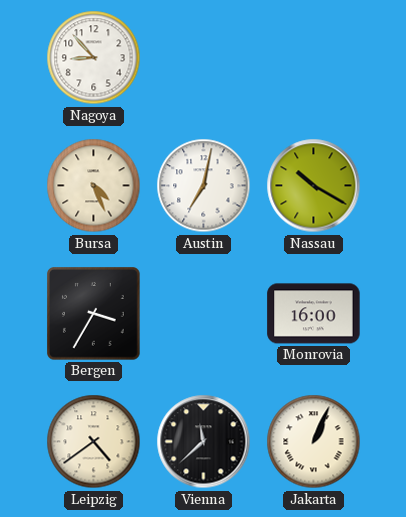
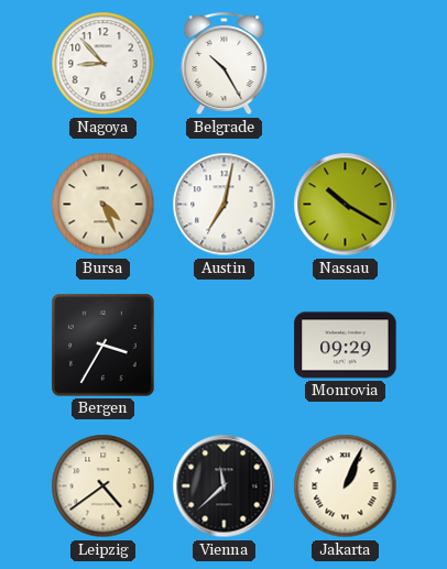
Belgrade: none -> 10:25 (225, 64)
Monrovia: 16:00 -> 09:29 (346, 346)
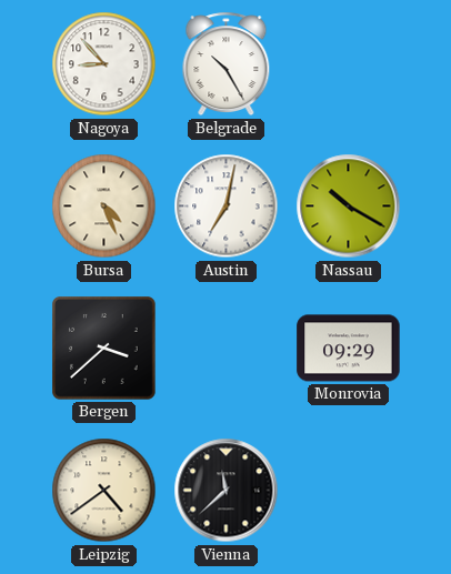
Bergen: 3:35 -> 3:38 (104, 349)
Jakarta: 1:04 -> none (346, 486)
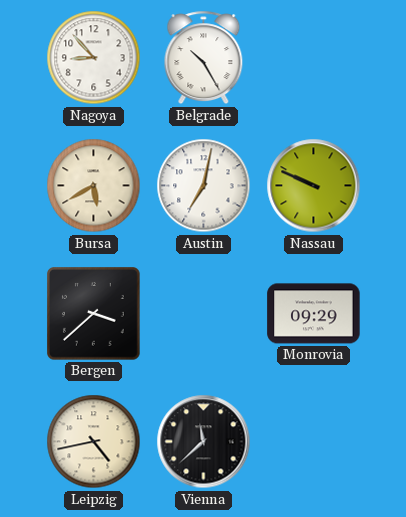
Bursa: 4:26 -> 5:40 (94, 186)
Nassau: 10:20 -> 9:49 (314, 186)
Leipzig: 4:39 -> 4:43 (94, 442)
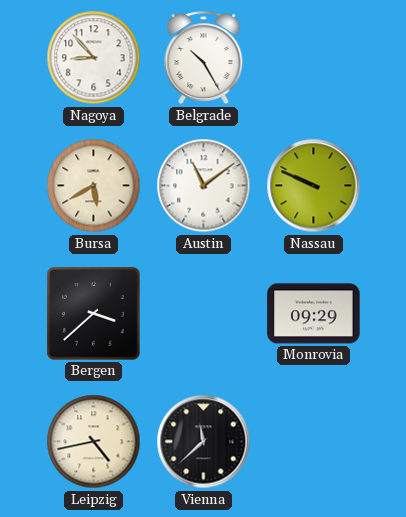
Austin: 7:02 -> 11:09 (204, 186)
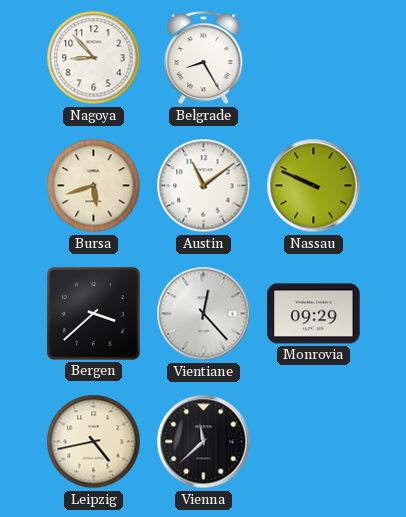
Belgrade: 10:25 -> 8:25 (204, 58)
Bursa: 5:40 -> 5:42 (94, 186)
Vientiane: none -> 12:23 (204, 314)
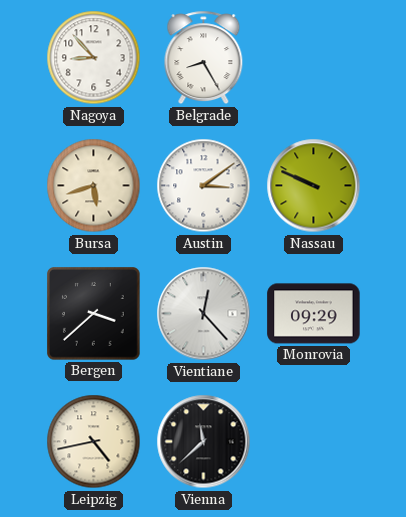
Austin: 11:09 -> 3:09 (204, 186)
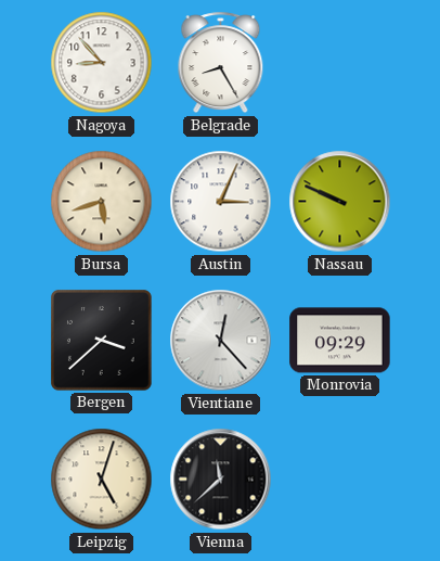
Austin: 3:09 -> 3:04 (221, 202)
Leipzig: 4:43 -> 5:03 (102, 480)
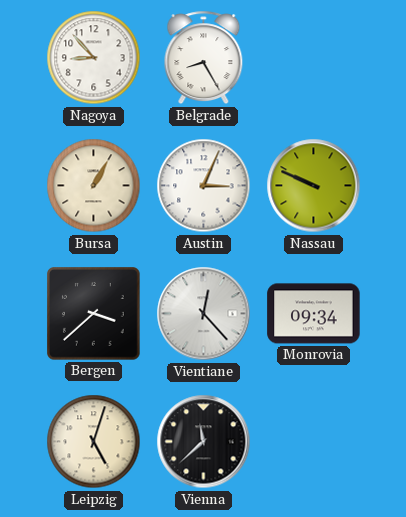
Bursa: 5:42 -> 1:05 (94, 186)
Monrovia: 09:29 -> 09:34 (314, 314)
